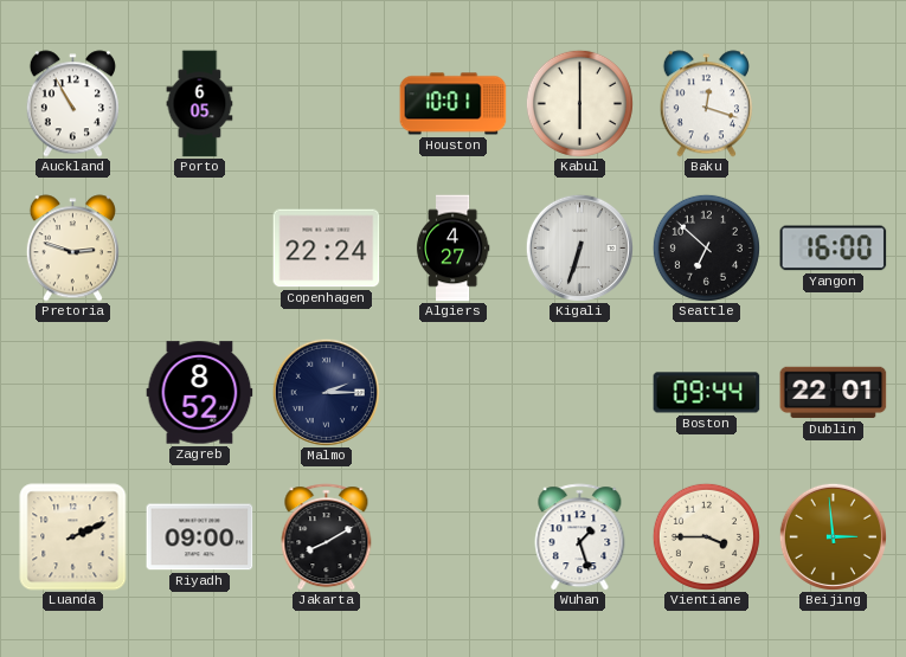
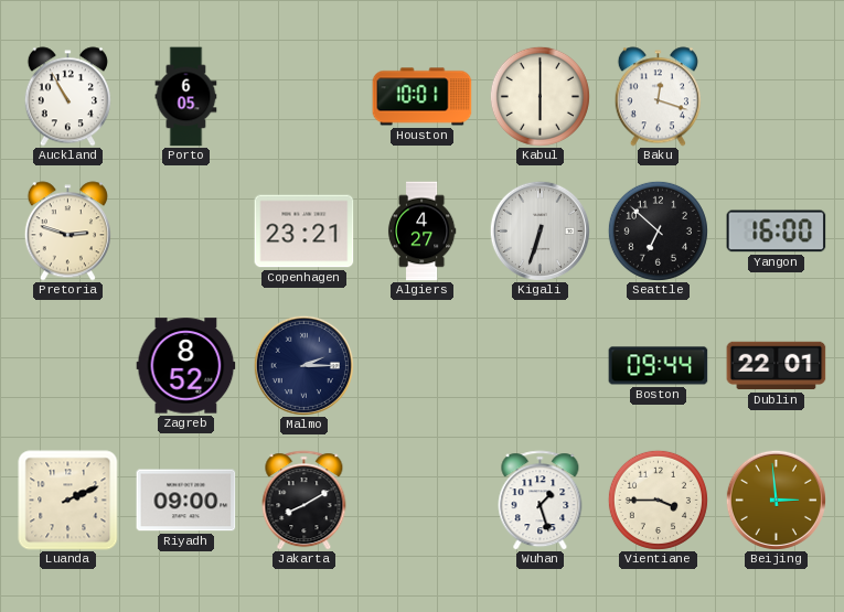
Copenhagen: 22:24 -> 23:21 (305, 232)
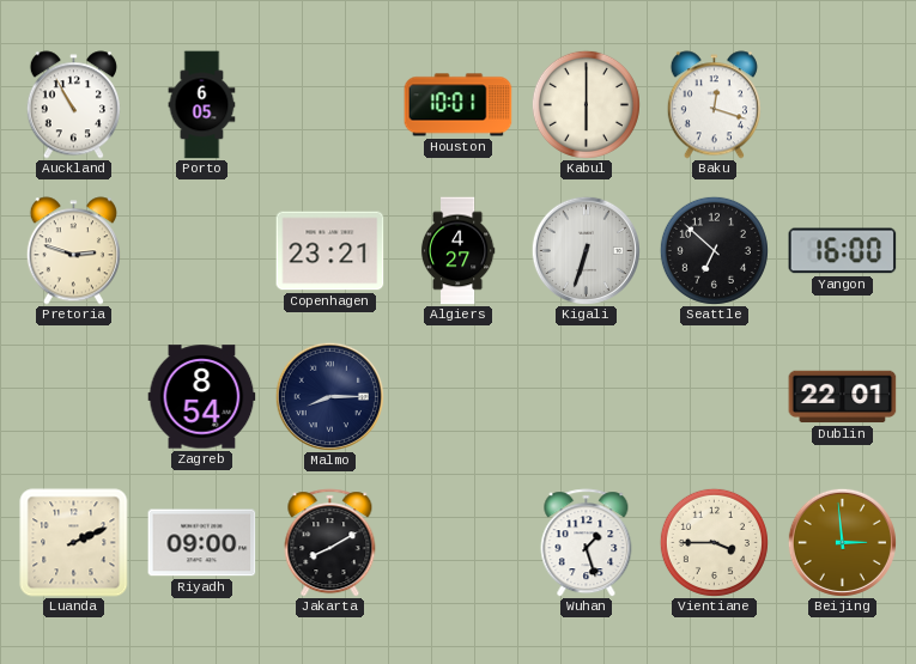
Zagreb: 8:52 -> 8:54 (202, 397)
Malmo: 2:15 -> 8:15 (329, 396)
Boston: 09:44 -> none (659, 366)
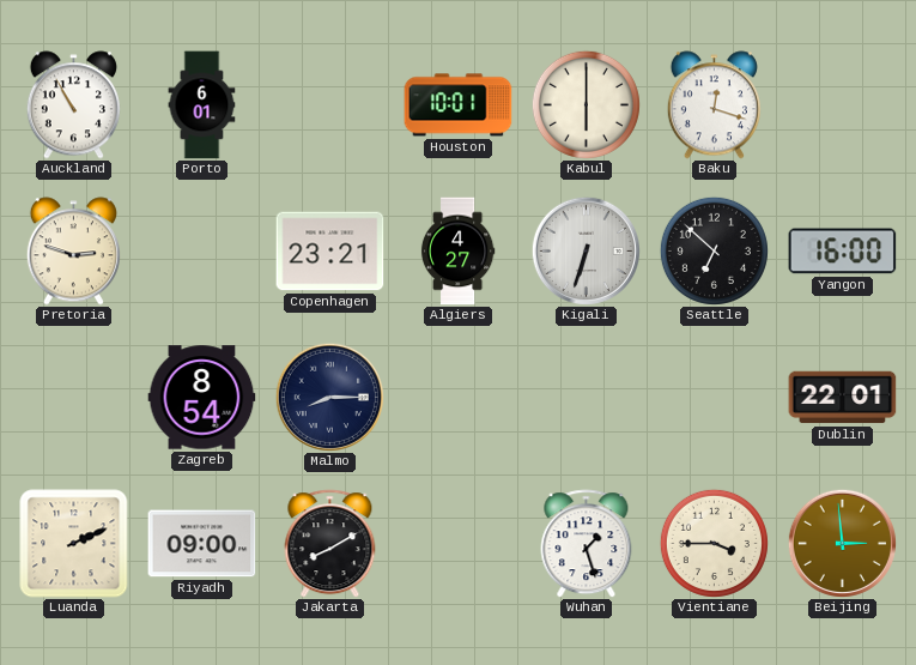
Porto: 6:05 -> 6:01 (202, 105)
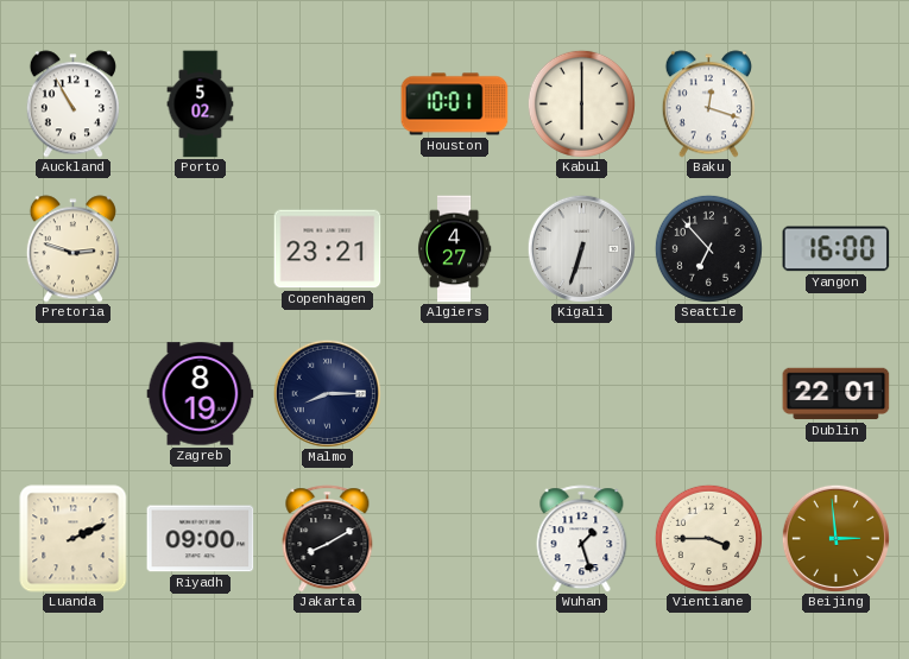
Porto: 6:01 -> 5:02 (201, 104)
Seattle: 6:52 -> 6:53 (708, 248)
Zagreb: 8:54 -> 8:19 (201, 394)
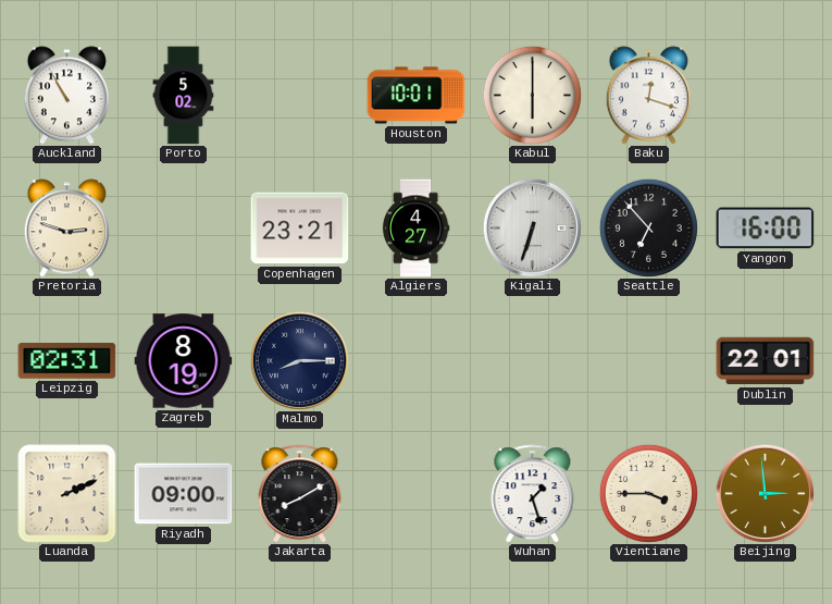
Leipzig: none -> 02:31 (67, 360)
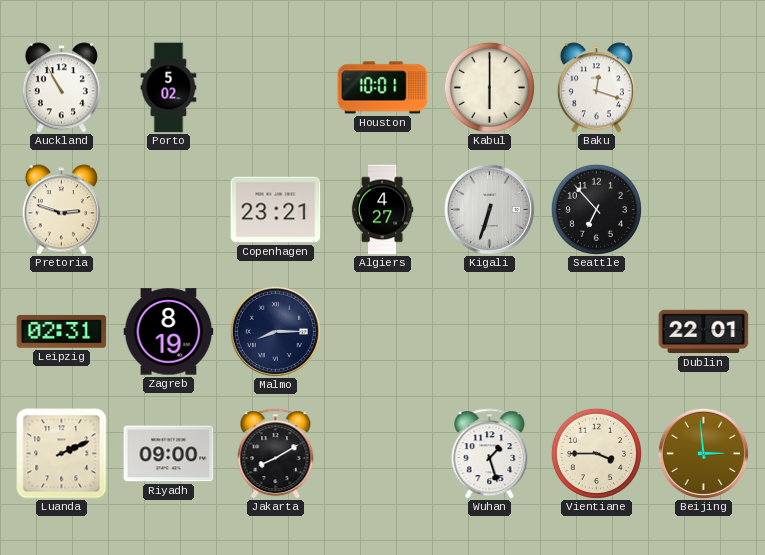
Yangon: 16:00 -> none (766, 229)
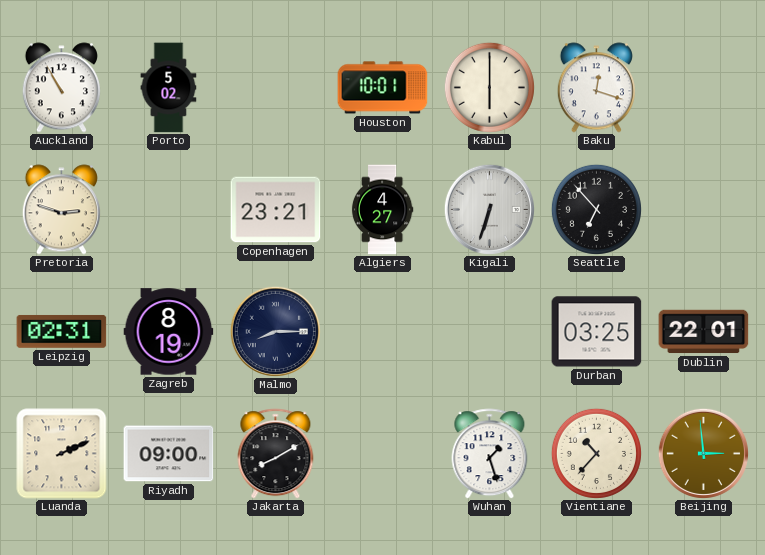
Durban: none -> 03:25 (597, 332)
Vientiane: 3:45 -> 10:37 (596, 453)
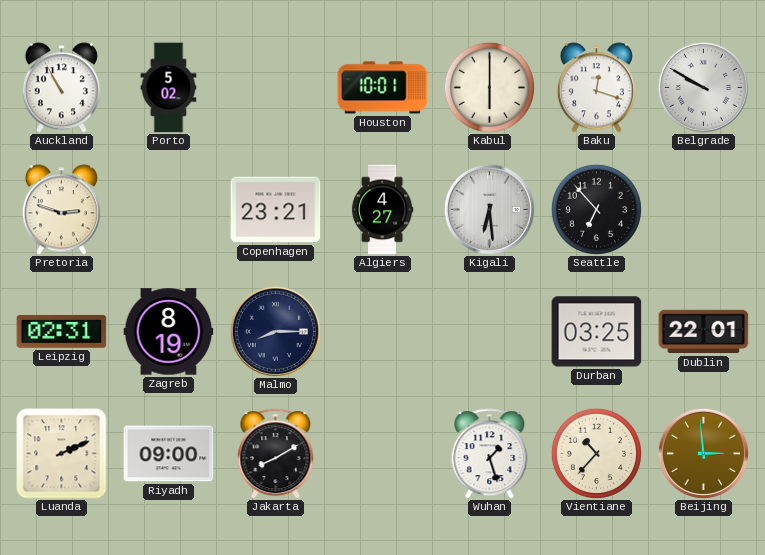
Belgrade: none -> 9:50 (703, 87)
Kigali: 6:33 -> 6:29 (489, 209)
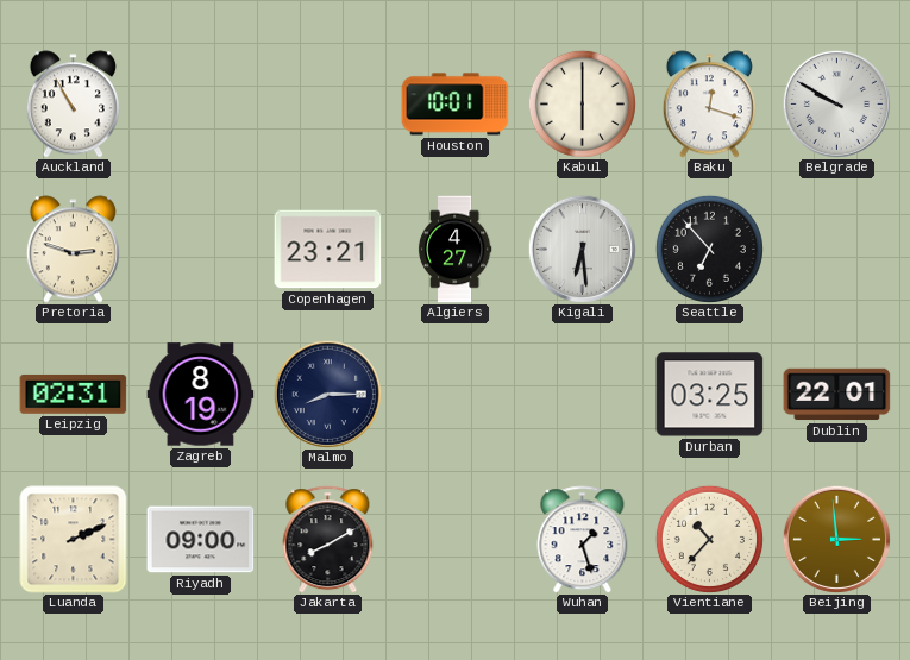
Porto: 5:02 -> none (169, 88)
